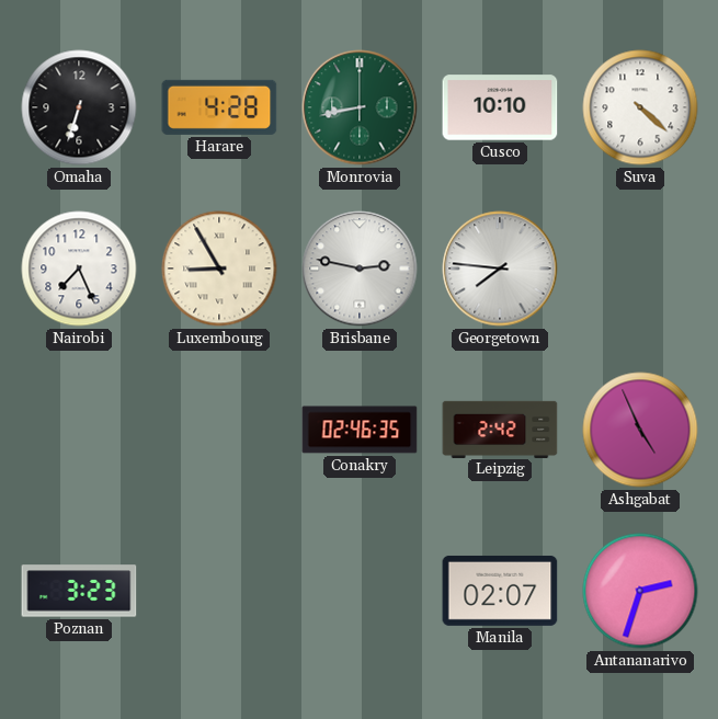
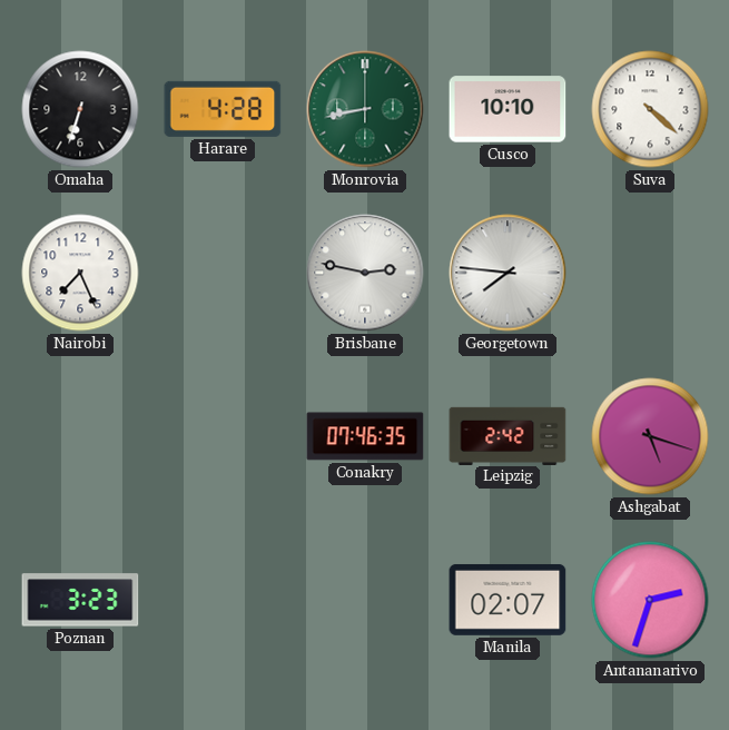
Luxembourg: 8:55 -> none (219, 269)
Conakry: 02:46 -> 07:46 (365, 436)
Ashgabat: 4:56 -> 5:18 (650, 436)
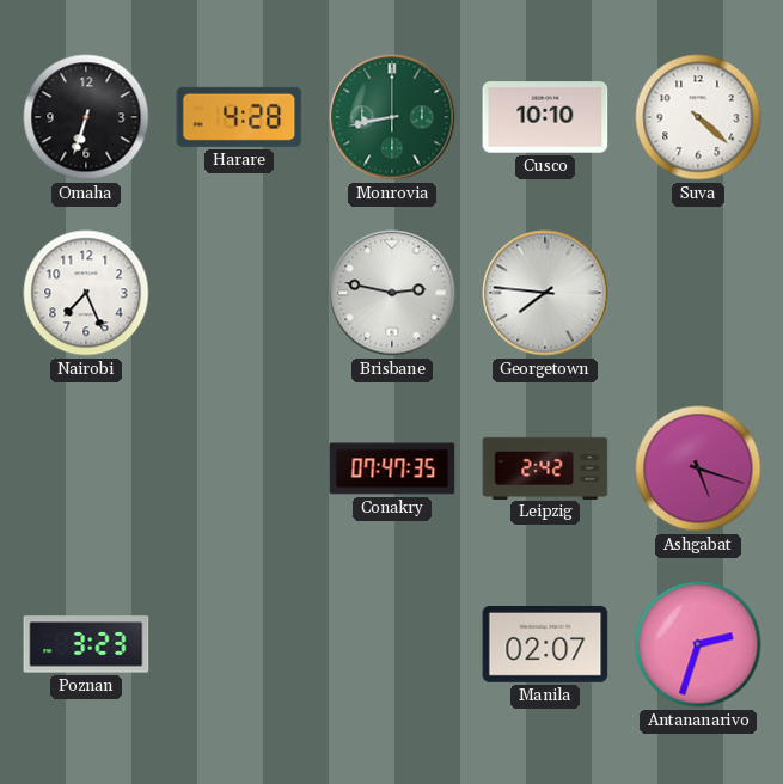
Conakry: 07:46 -> 07:47 (392, 468)
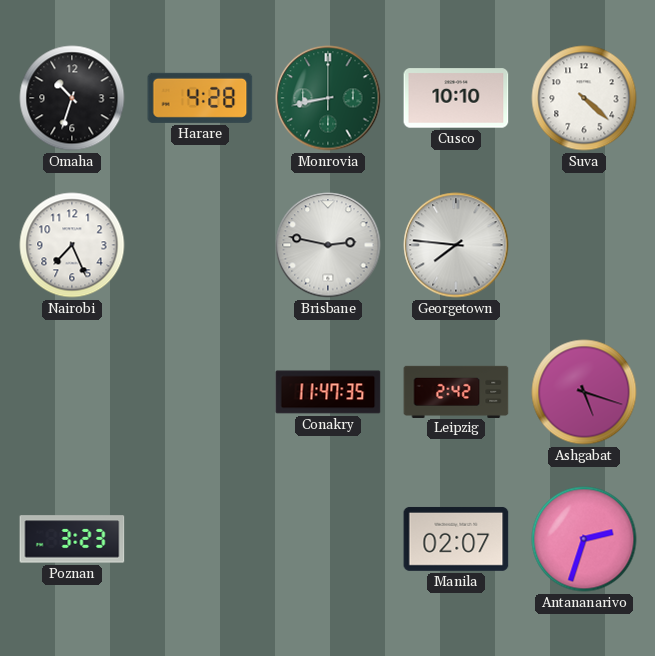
Omaha: 6:33 -> 10:33 (72, 98)
Conakry: 07:47 -> 11:47 (328, 392)
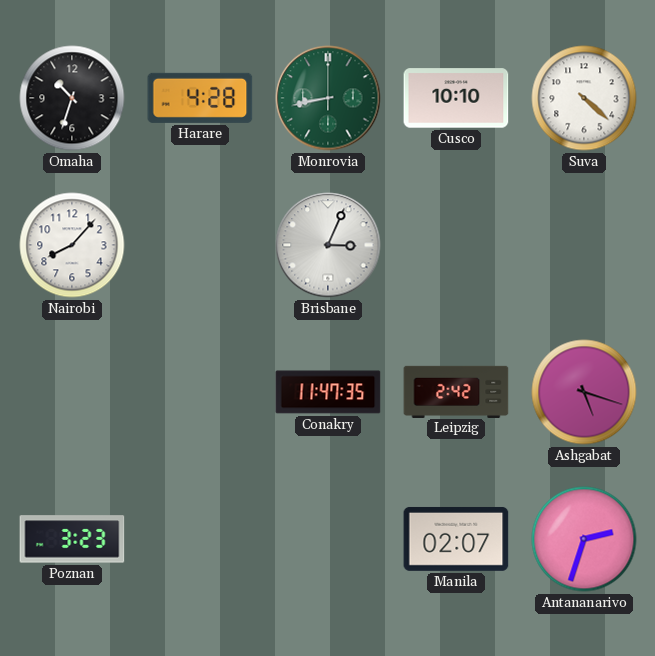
Nairobi: 7:26 -> 8:07 (72, 245)
Brisbane: 2:47 -> 3:04 (328, 245)
Georgetown: 7:46 -> none (456, 245)
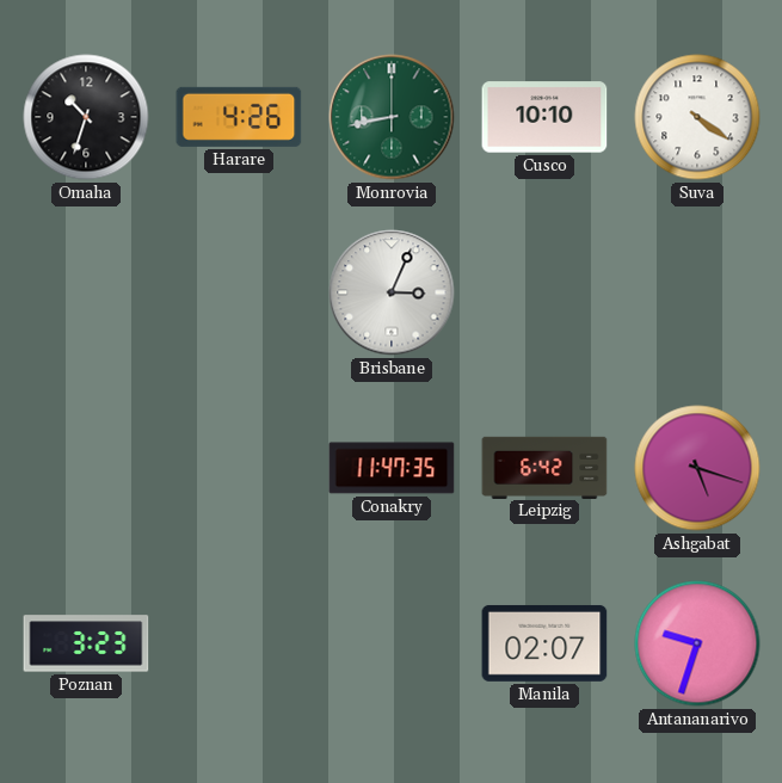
Harare: 4:28 -> 4:26 (239, 117)
Suva: 4:22 -> 4:21 (697, 117)
Nairobi: 8:07 -> none (72, 245)
Leipzig: 2:42 -> 6:42 (544, 467)
Antananarivo: 2:33 -> 9:33 (697, 643)
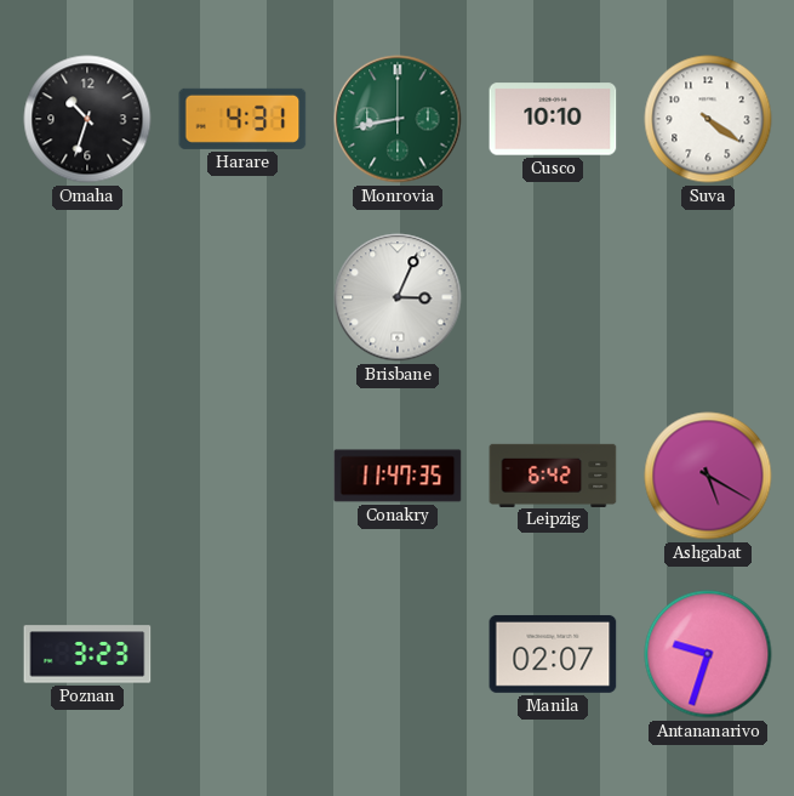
Harare: 4:26 -> 4:31 (242, 119)
Ashgabat: 5:18 -> 5:20 (708, 476)
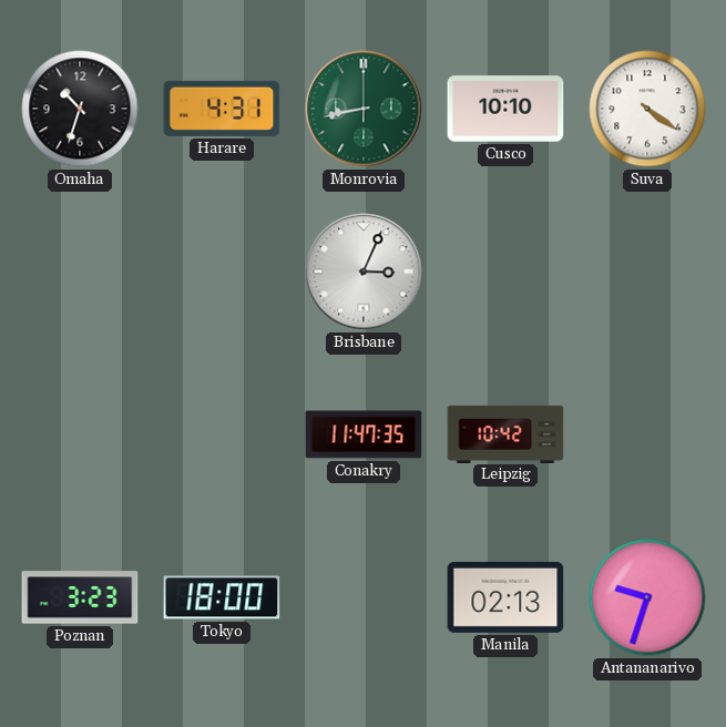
Leipzig: 6:42 -> 10:42 (505, 433)
Ashgabat: 5:20 -> none (708, 476)
Tokyo: none -> 18:00 (222, 597)
Manila: 02:07 -> 02:13 (505, 597)
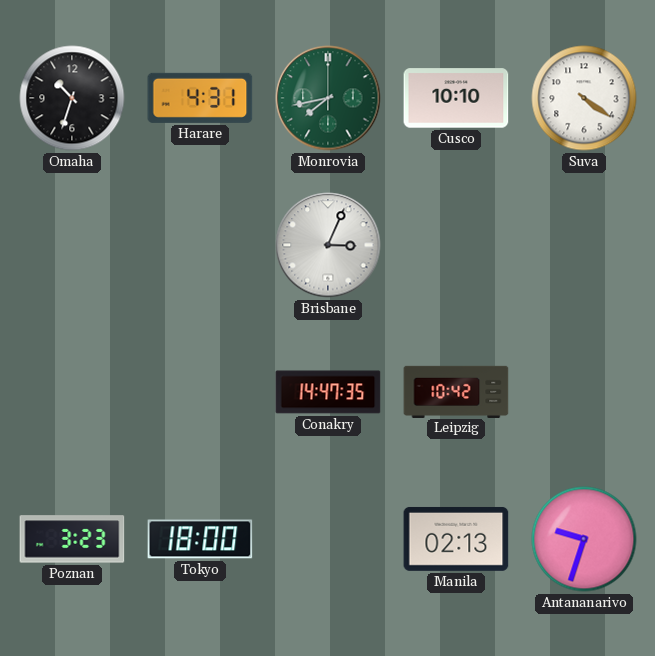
Monrovia: 8:43 -> 7:43 (328, 98)
Conakry: 11:47 -> 14:47 (328, 392)
